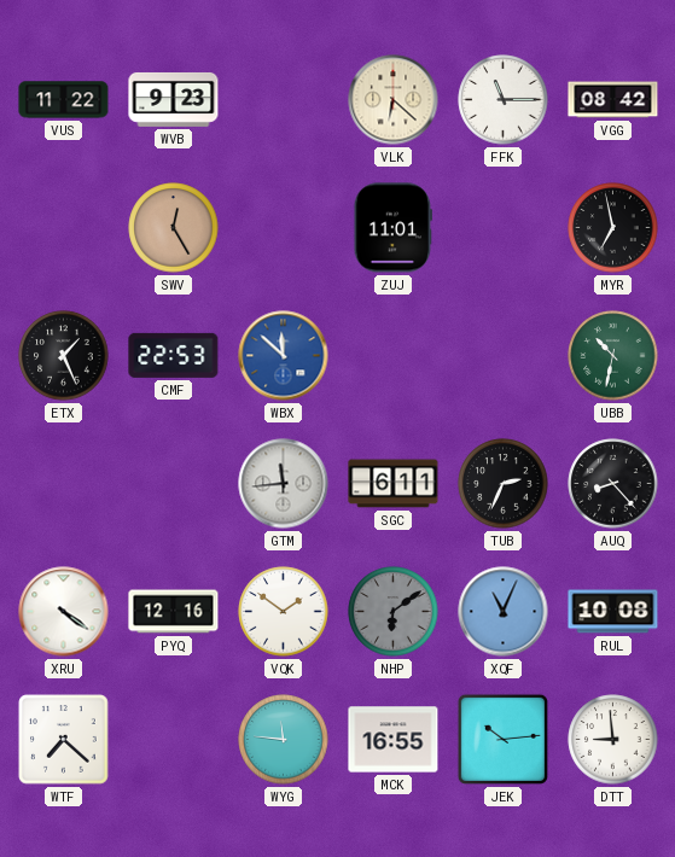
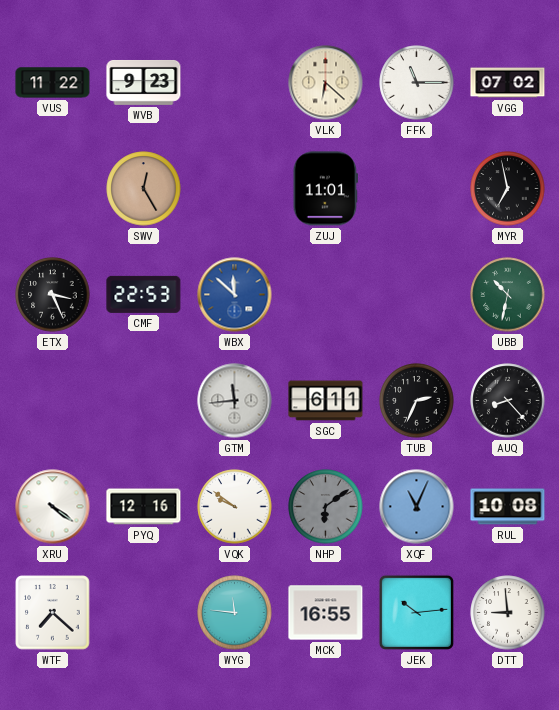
VGG: 08:42 -> 07:02 (508, 83)
ETX: 1:26 -> 3:26 (53, 295)
VQK: 1:51 -> 9:51 (235, 507)
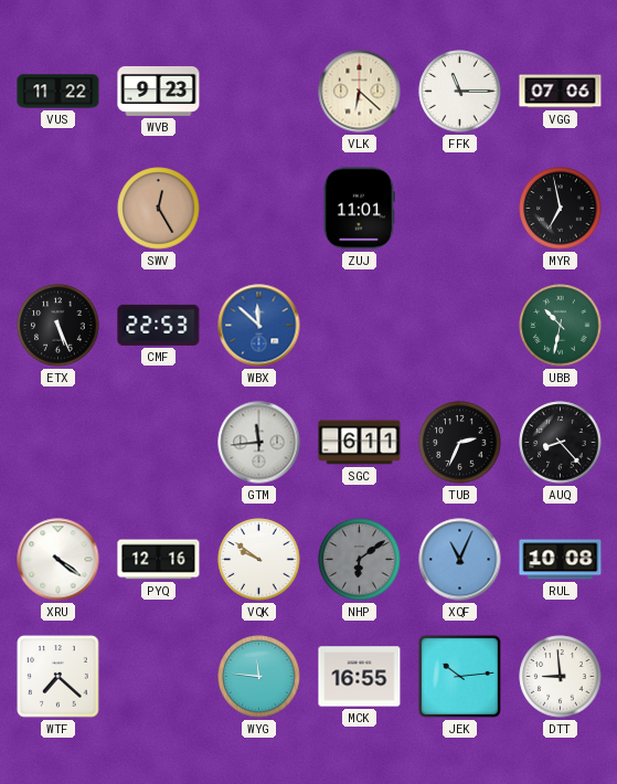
VGG: 07:02 -> 07:06 (561, 92)
ETX: 3:26 -> 5:26 (58, 326)
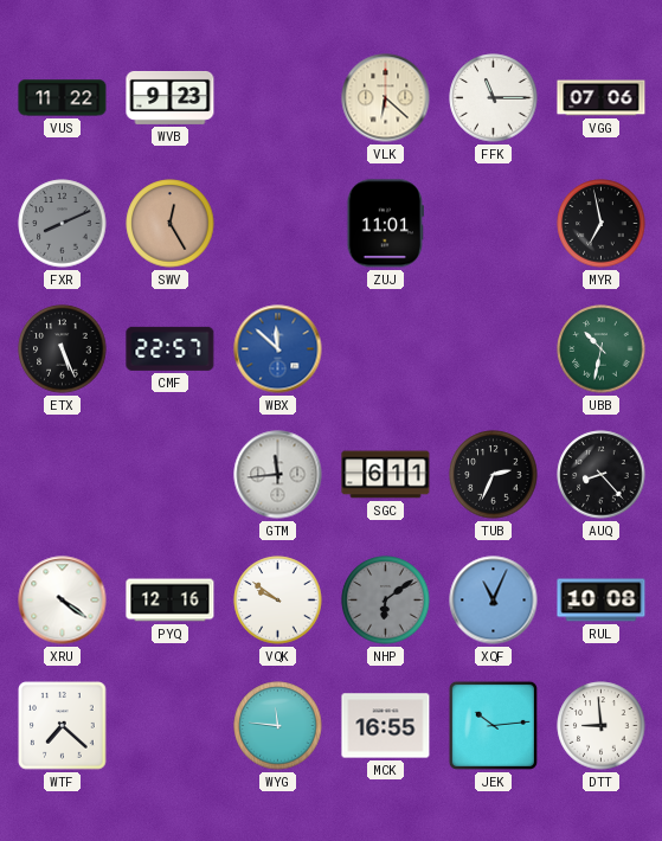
FXR: none -> 8:11 (63, 224)
CMF: 22:53 -> 22:57 (171, 348)
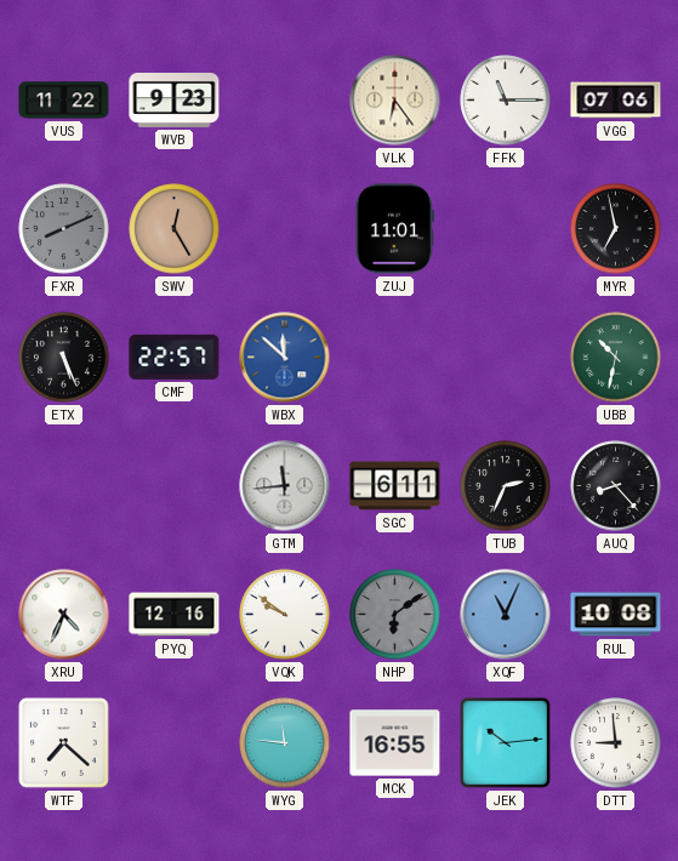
VLK: 6:22 -> 6:24 (395, 101)
XRU: 4:21 -> 4:34 (64, 615)
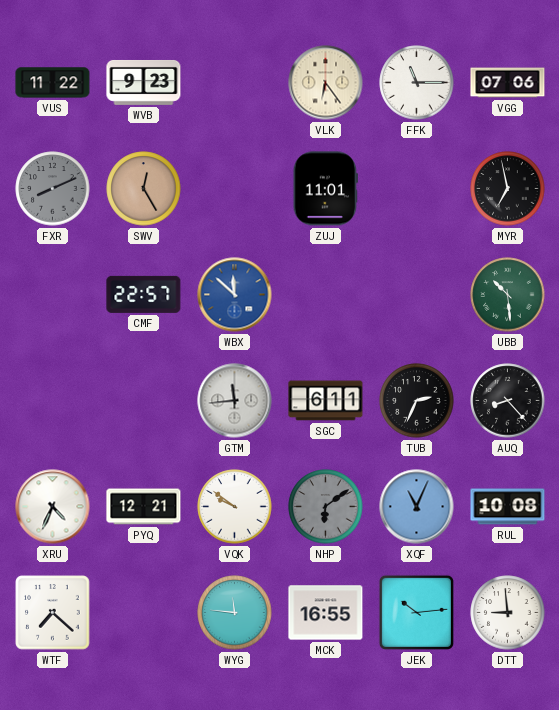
ETX: 5:26 -> none (64, 358)
UBB: 10:32 -> 10:29 (508, 295)
PYQ: 12:16 -> 12:21 (144, 507)
